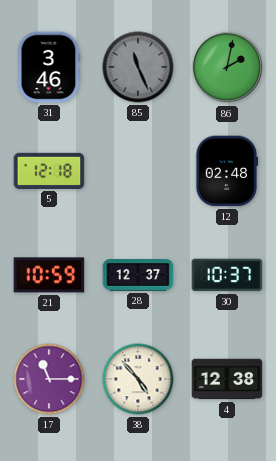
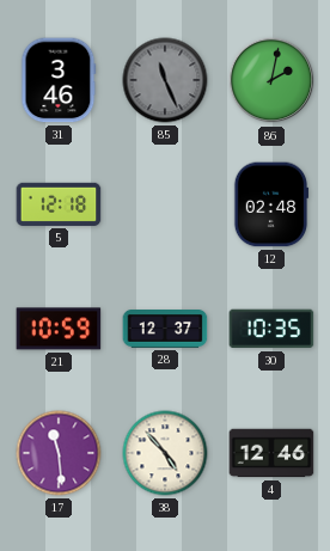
30: 10:37 -> 10:35 (271, 329)
17: 11:15 -> 11:29 (59, 453)
4: 12:38 -> 12:46 (271, 453)
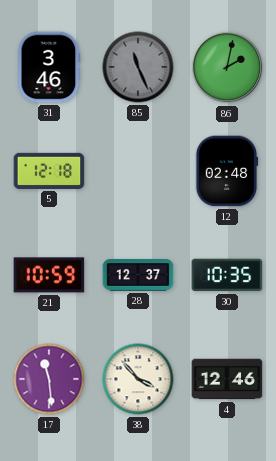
38: 4:53 -> 3:53 (138, 379)
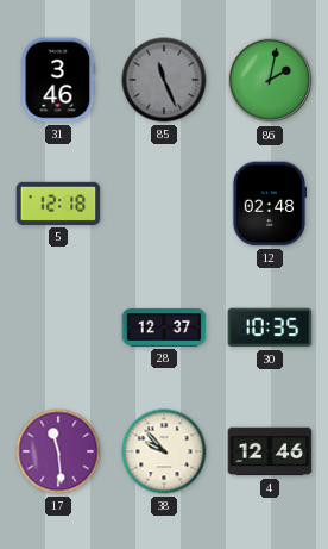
21: 10:59 -> none (49, 275)
38: 3:53 -> 9:53 (164, 451)
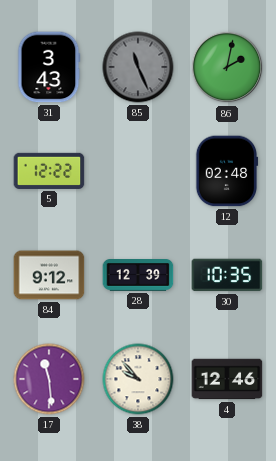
31: 3:46 -> 3:43 (49, 67)
5: 12:18 -> 12:22 (49, 171)
84: none -> 9:12 (49, 275)
28: 12:37 -> 12:39 (138, 276)
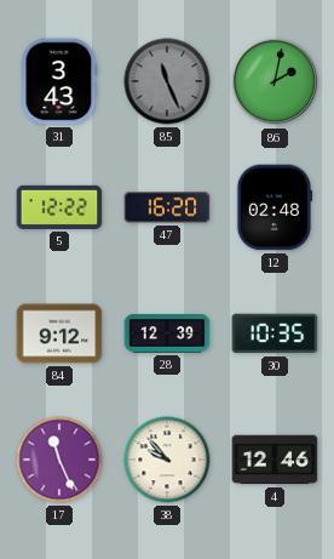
47: none -> 16:20 (167, 207)
17: 11:29 -> 11:26 (59, 460)
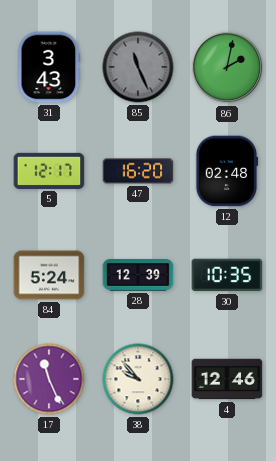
5: 12:22 -> 12:17 (49, 171)
84: 9:12 -> 5:24 (49, 275)
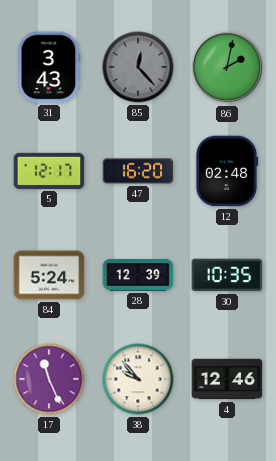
85: 11:26 -> 12:23 (138, 67)
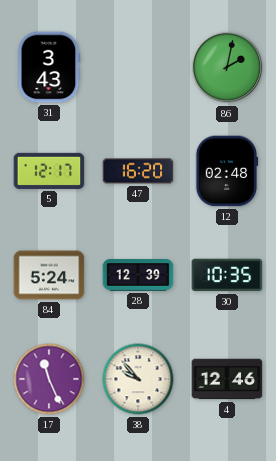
85: 12:23 -> none (138, 67)
